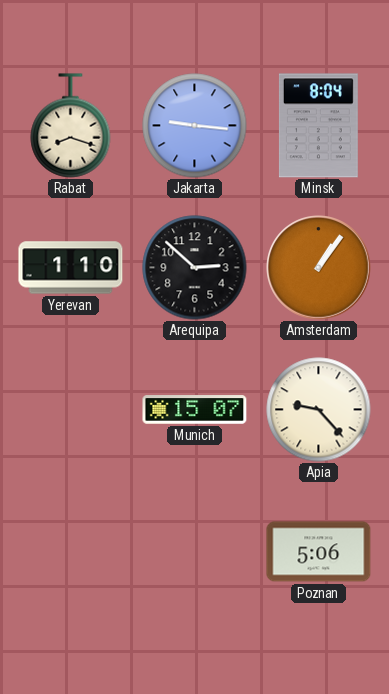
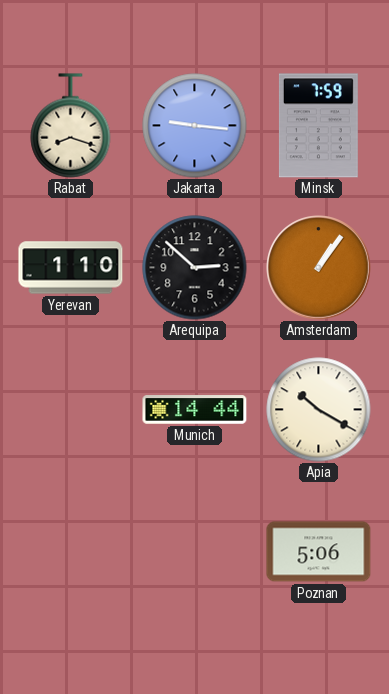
Minsk: 8:04 -> 7:59 (318, 126)
Munich: 15:07 -> 14:44 (195, 410)
Apia: 9:23 -> 10:20 (319, 410)
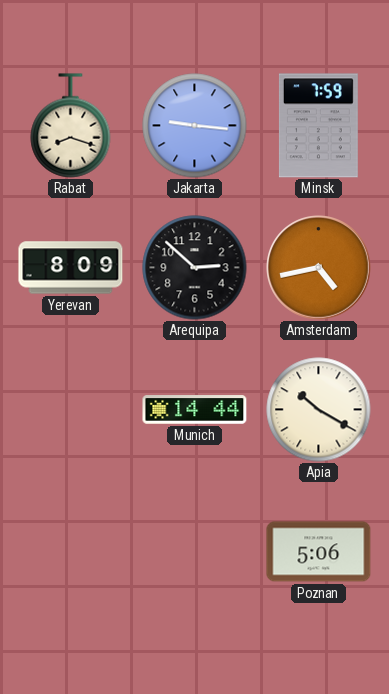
Yerevan: 1:10 -> 8:09 (71, 268)
Amsterdam: 1:06 -> 4:43 (319, 268)
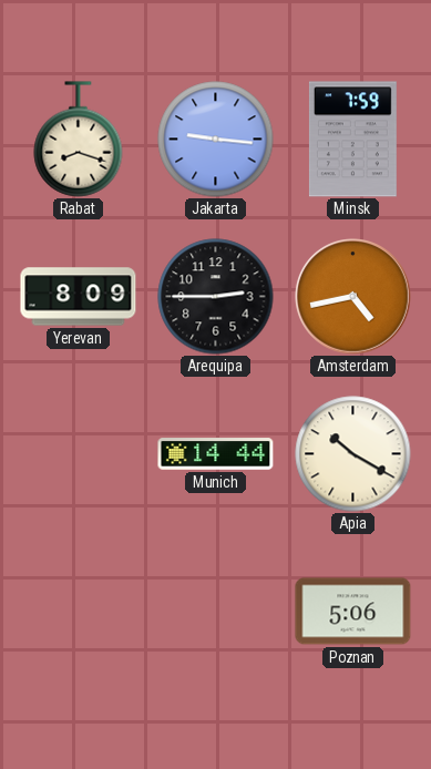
Arequipa: 2:52 -> 2:45 (216, 297)
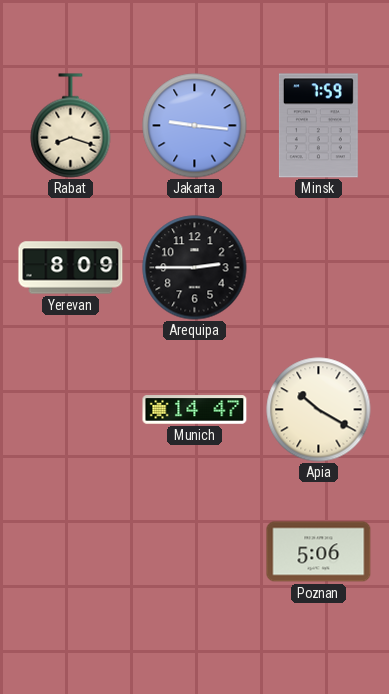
Amsterdam: 4:43 -> none (353, 297)
Munich: 14:44 -> 14:47 (195, 410)
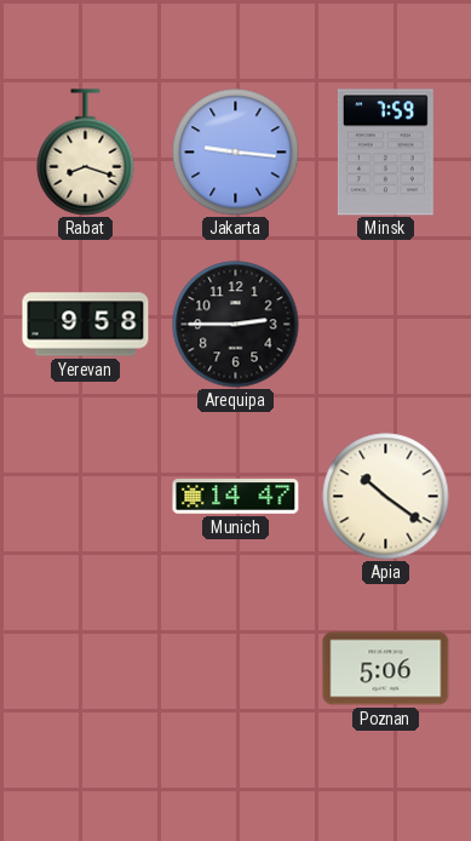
Yerevan: 8:09 -> 9:58 (86, 325)
Apia: 10:20 -> 10:21 (386, 497)
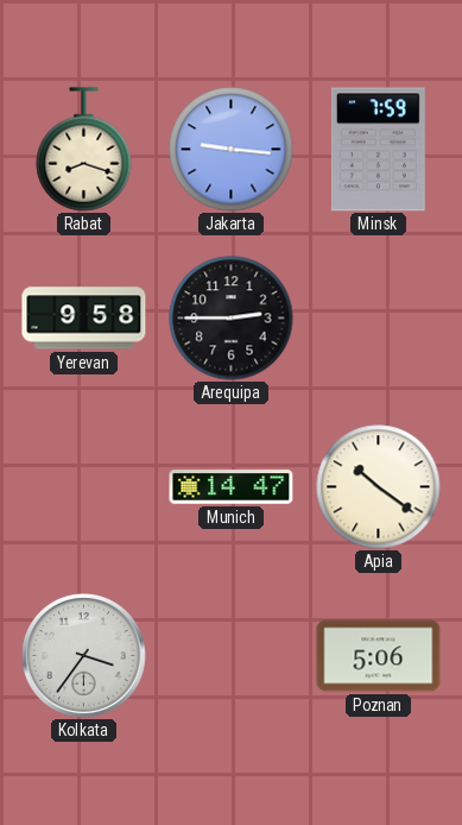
Kolkata: none -> 3:36 (84, 656)
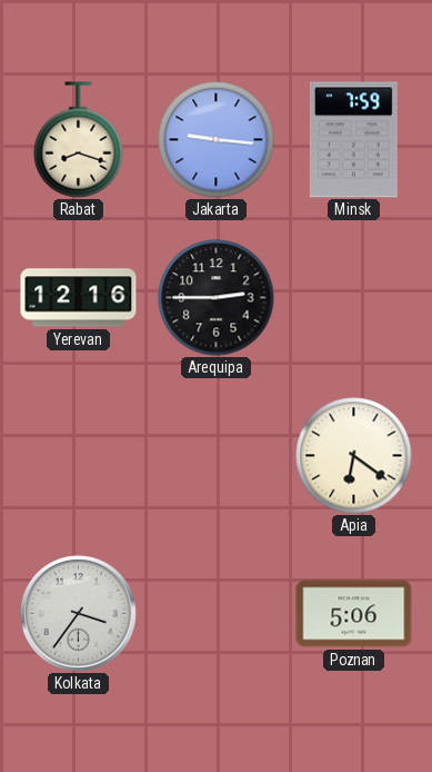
Yerevan: 9:58 -> 12:16 (79, 298)
Munich: 14:47 -> none (232, 487)
Apia: 10:21 -> 6:21 (354, 456)
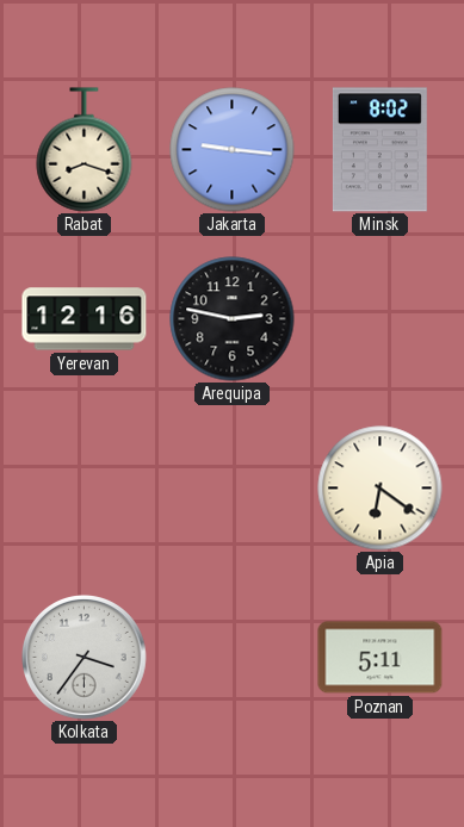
Minsk: 7:59 -> 8:02 (379, 150)
Arequipa: 2:45 -> 2:47 (233, 319)
Poznan: 5:06 -> 5:11 (381, 658)
